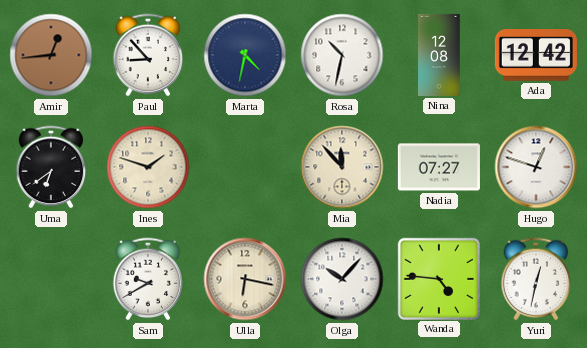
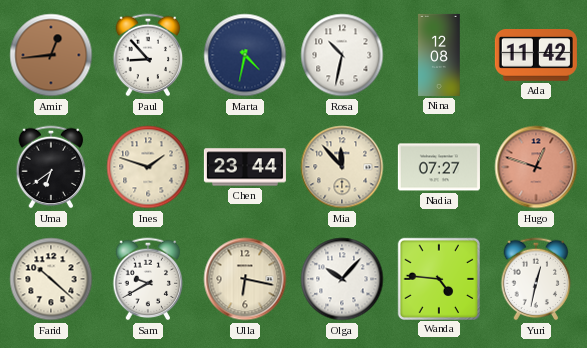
Ada: 12:42 -> 11:42 (536, 56)
Chen: none -> 23:44 (245, 167)
Hugo dial: white -> salmon (536, 167)
Farid: none -> 10:22 (51, 279)
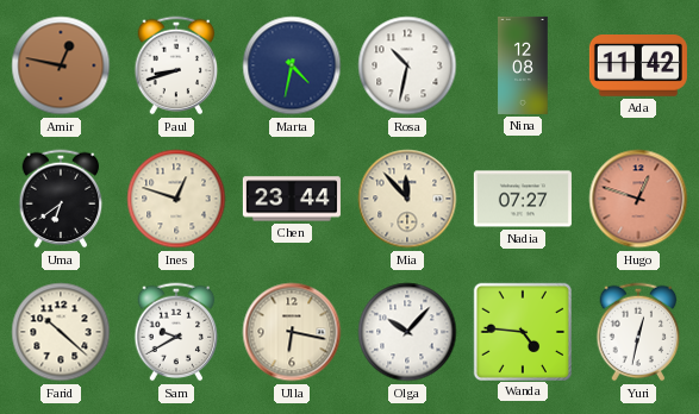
Amir: 12:44 -> 12:47 (61, 65)
Paul: 8:53 -> 8:42 (176, 65)
Ines: 1:48 -> 12:48 (176, 199)
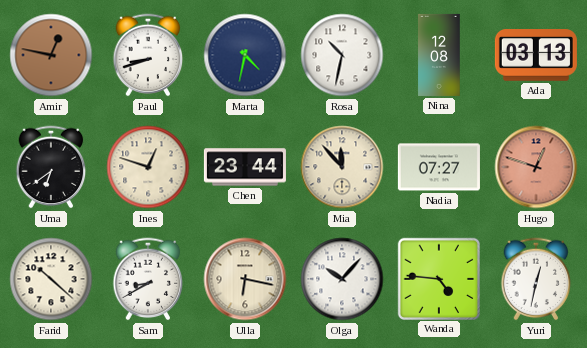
Ada: 11:42 -> 03:13 (536, 56)
Sam: 9:40 -> 8:40 (148, 279)
